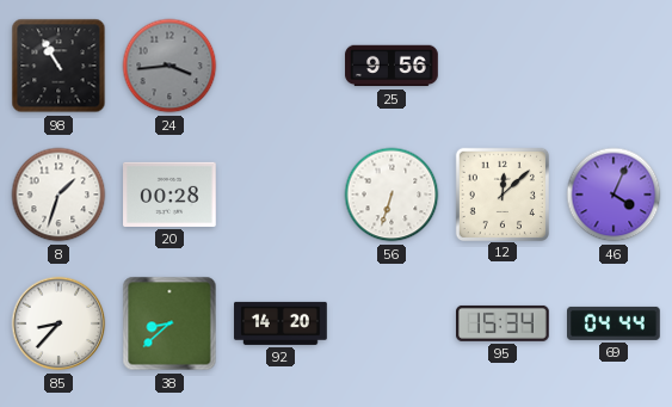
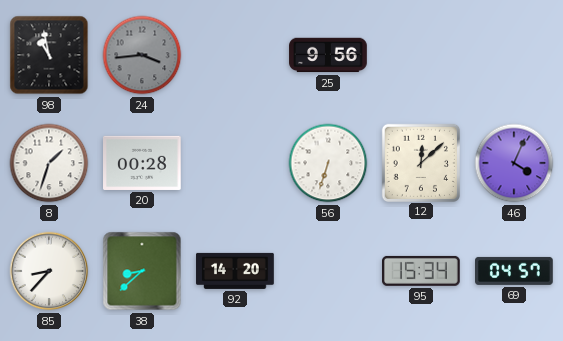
98: 10:55 -> 10:58 (49, 55)
69: 04:44 -> 04:57 (515, 271)
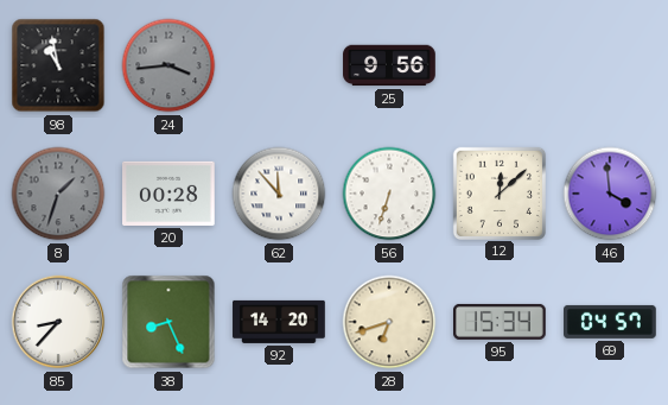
8 dial: white -> grey (58, 194)
62: none -> 11:53 (279, 194)
46: 4:04 -> 3:59 (610, 194)
38: 8:38 -> 8:26 (168, 322)
28: none -> 6:42 (389, 322)
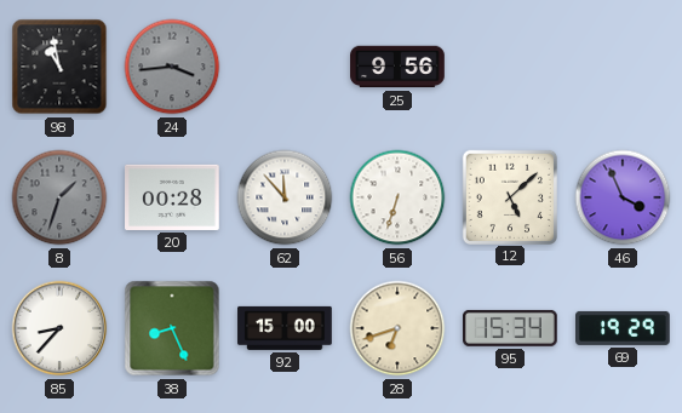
12: 12:08 -> 5:08 (509, 196)
46: 3:59 -> 3:56 (623, 197)
92: 14:20 -> 15:00 (285, 328)
69: 04:57 -> 19:29 (624, 328)
